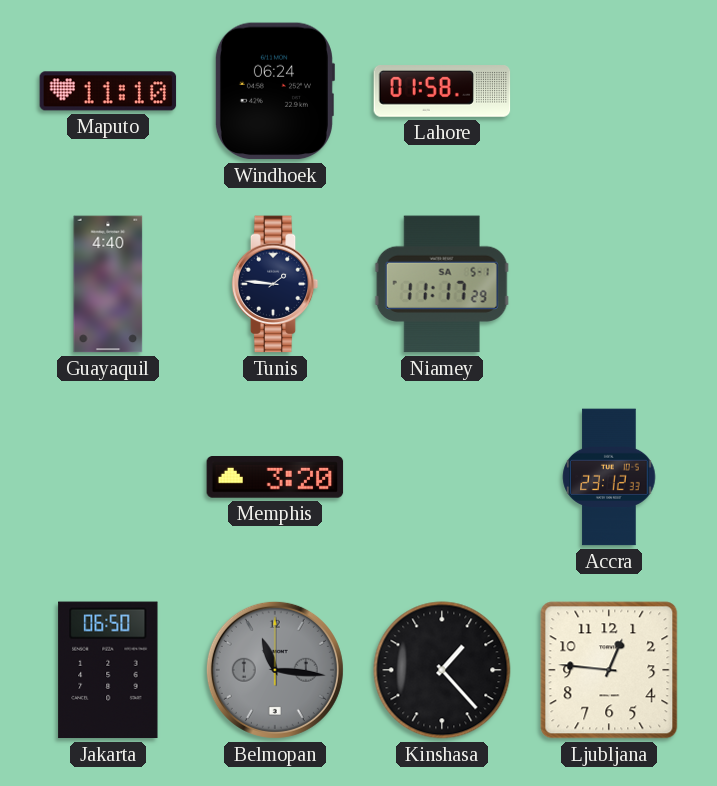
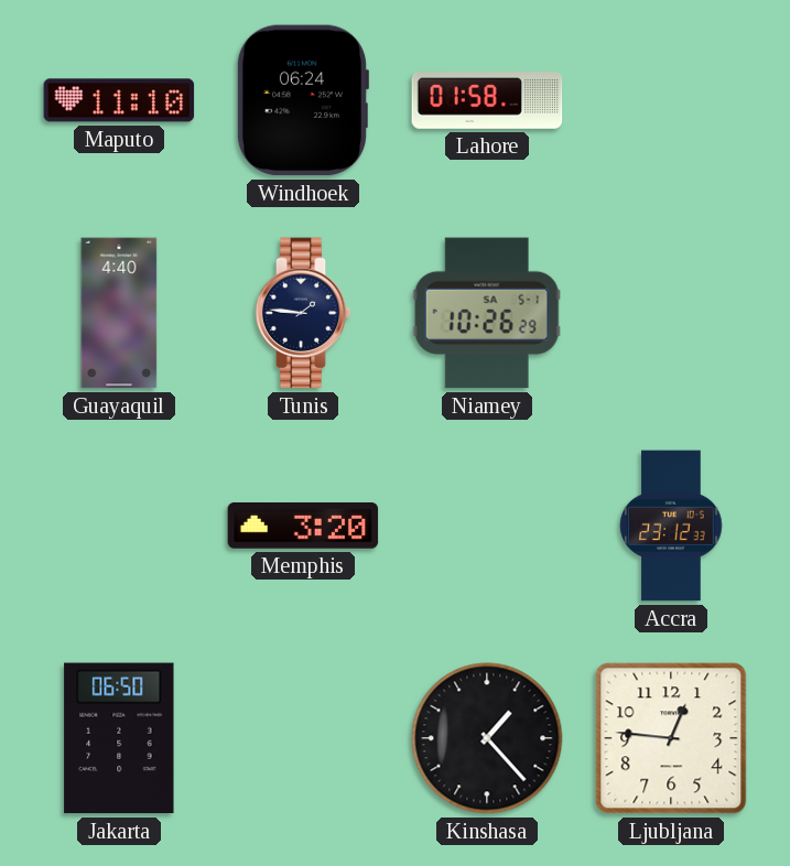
Niamey: 11:17 -> 10:26 (487, 313)
Belmopan: 11:16 -> none (275, 670)
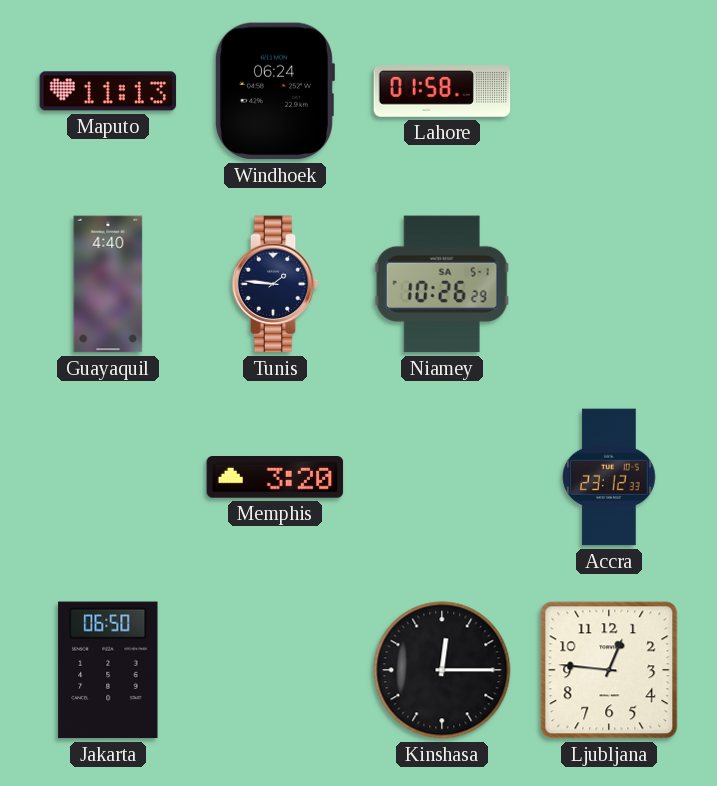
Maputo: 11:10 -> 11:13 (108, 91)
Kinshasa: 1:23 -> 12:15 (442, 670)
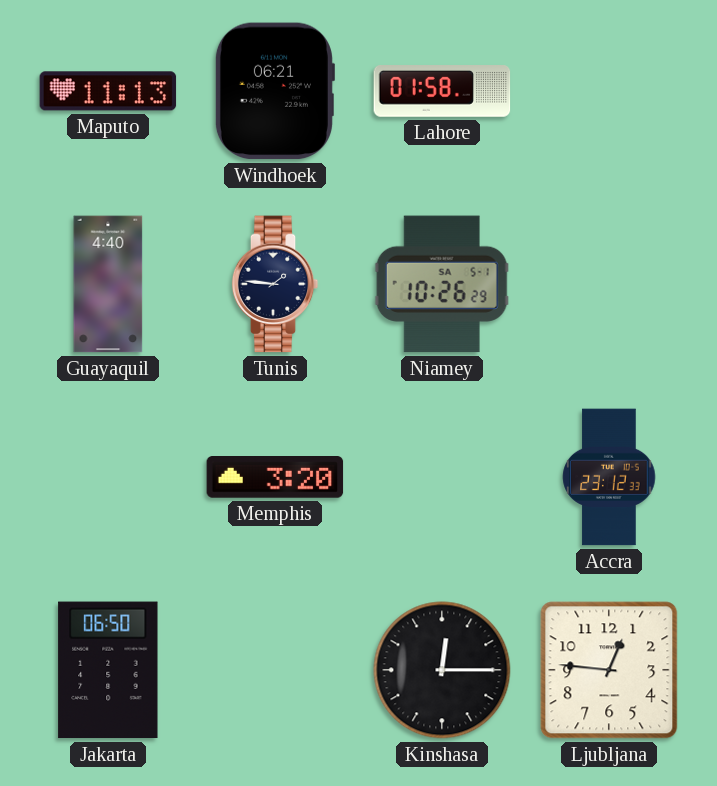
Windhoek: 06:24 -> 06:21 (274, 91)
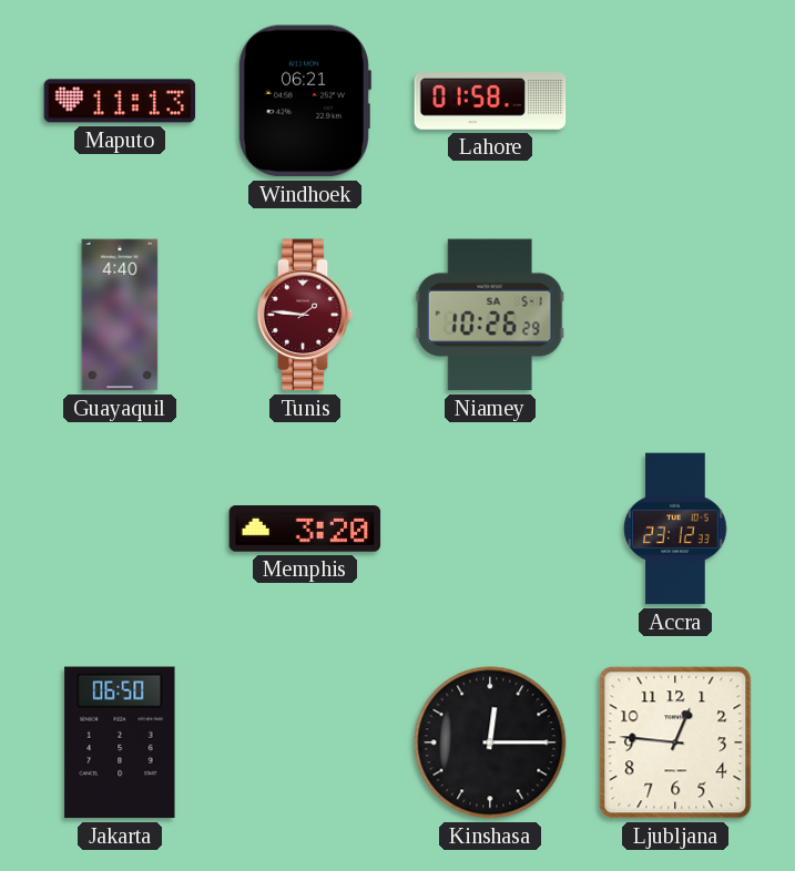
Tunis dial: navy -> burgundy (305, 315)
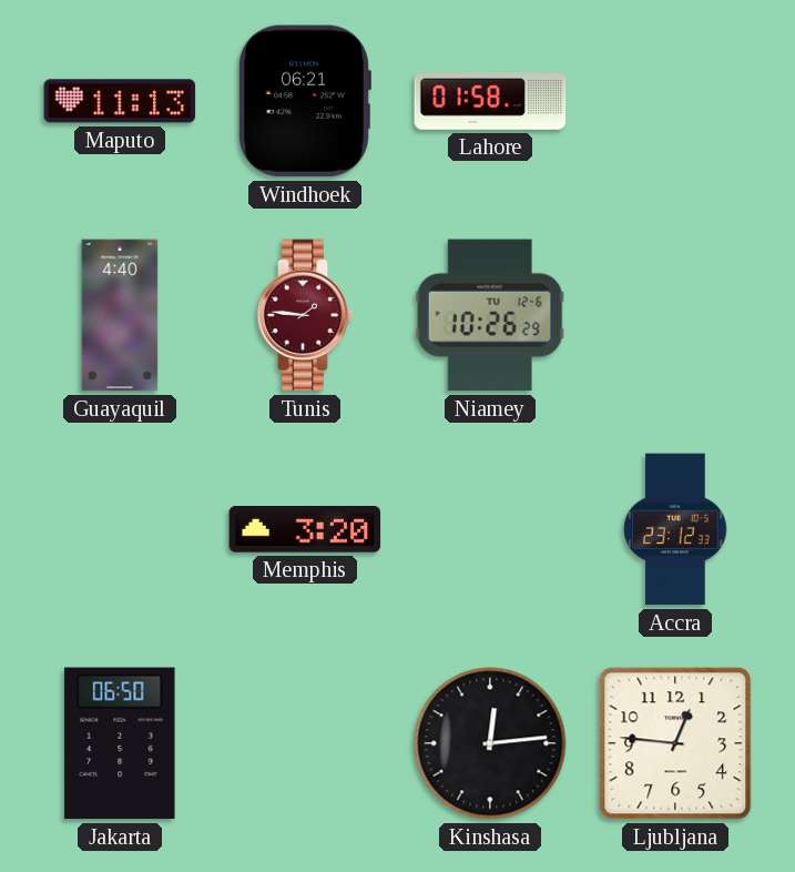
Niamey date: SA 5-1 -> TU 12-6 (490, 315)
Kinshasa: 12:15 -> 12:14 (490, 743)
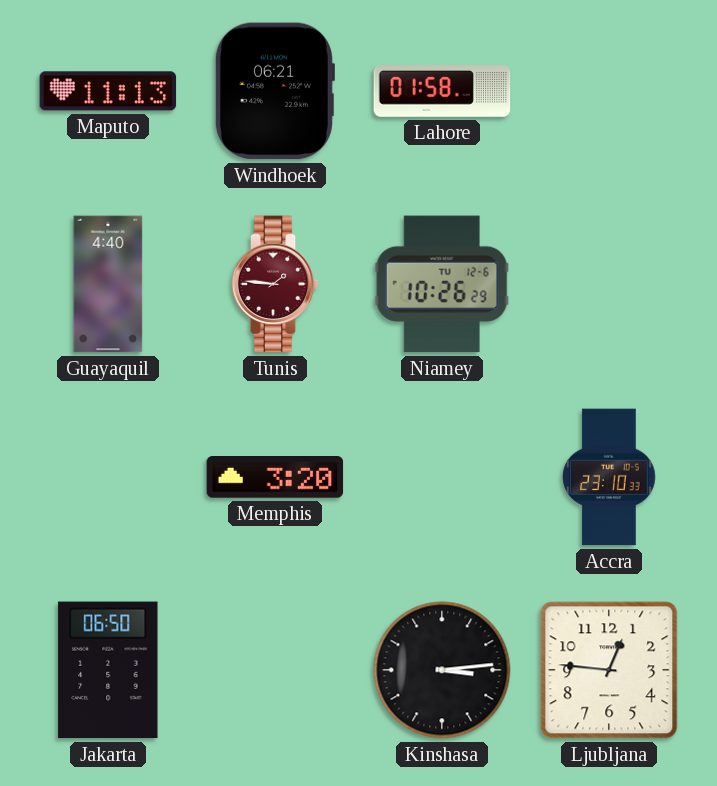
Accra: 23:12 -> 23:10 (609, 477)
Kinshasa: 12:14 -> 3:14 (442, 670)
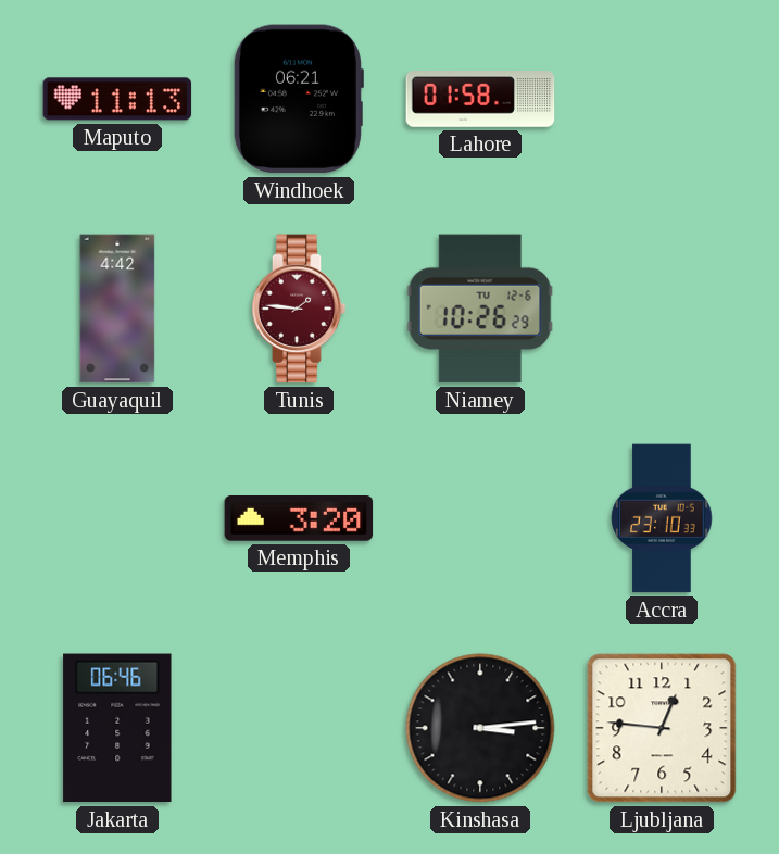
Guayaquil: 4:40 -> 4:42 (117, 309)
Jakarta: 06:50 -> 06:46 (117, 728)
